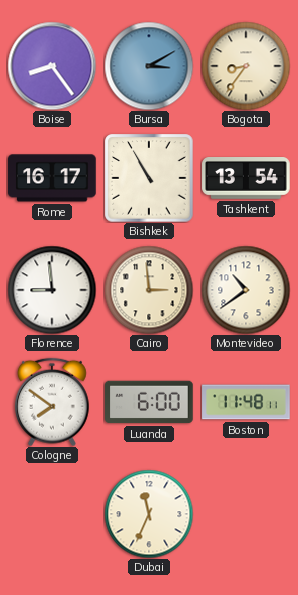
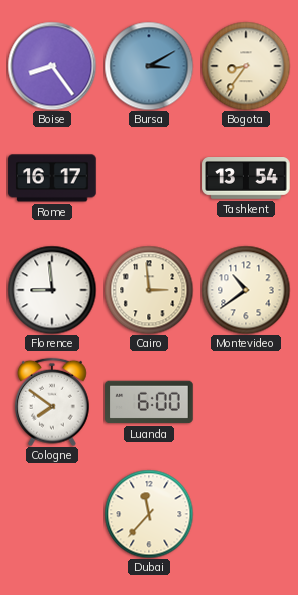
Bishkek: 10:55 -> none (149, 178)
Boston: 11:48 -> none (246, 402)
Dubai: 11:34 -> 11:37 (149, 514)
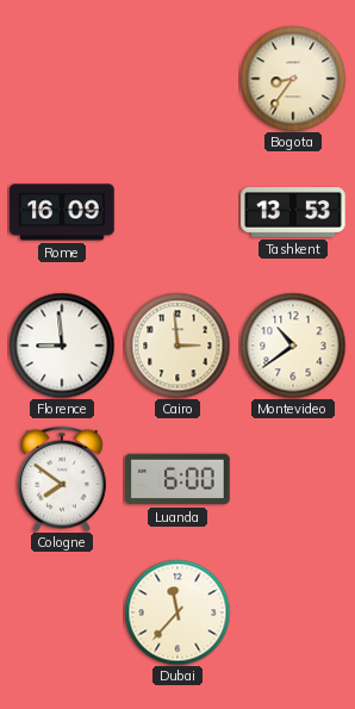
Boise: 8:24 -> none (52, 66)
Bursa: 3:10 -> none (149, 66)
Rome: 16:17 -> 16:09 (62, 212)
Tashkent: 13:54 -> 13:53 (293, 213)
